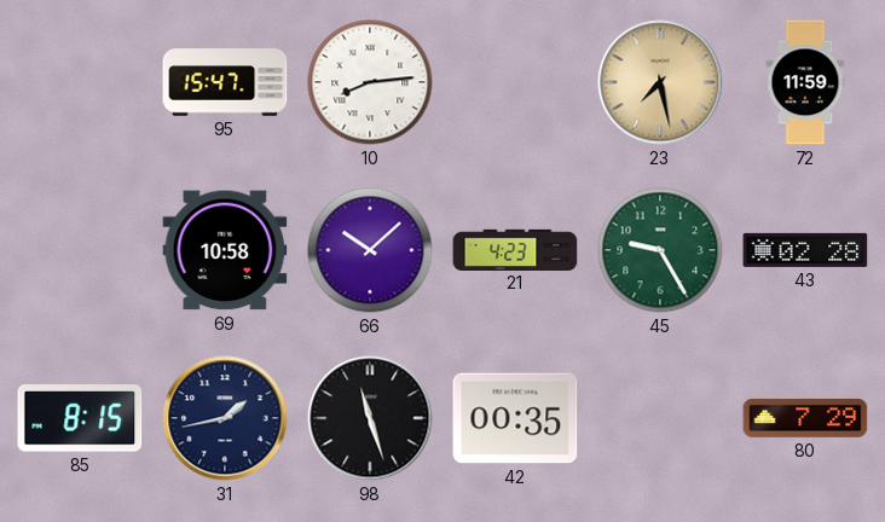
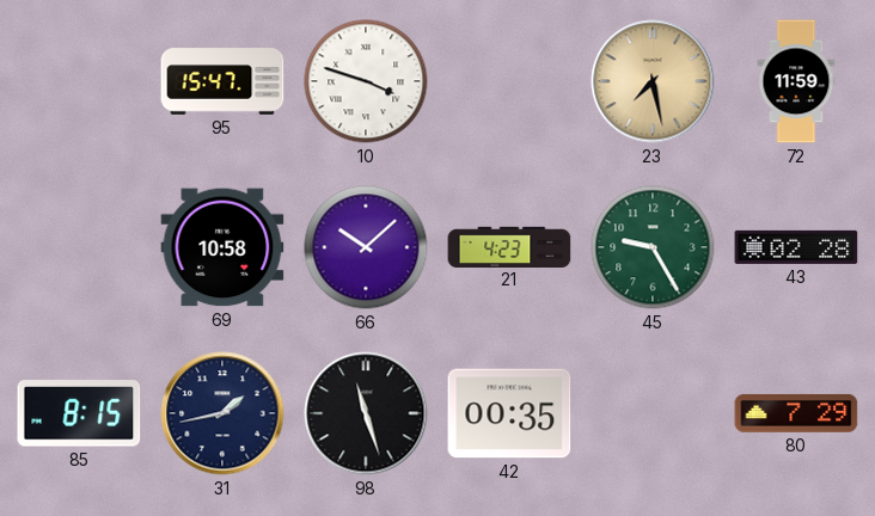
10: 8:14 -> 3:48 (366, 81)
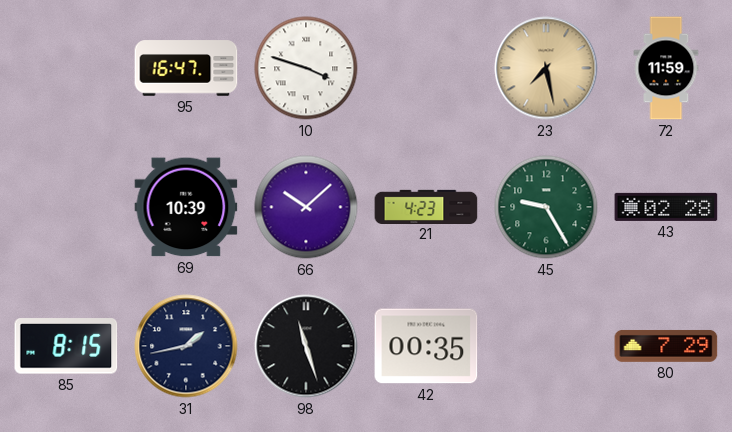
95: 15:47 -> 16:47 (186, 68)
69: 10:58 -> 10:39 (186, 207)
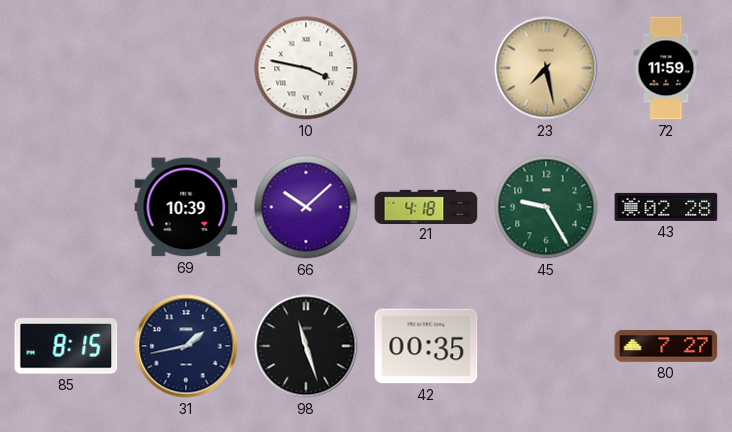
95: 16:47 -> none (186, 68)
10: 3:48 -> 3:47 (306, 68)
21: 4:23 -> 4:18 (426, 206)
80: 7:29 -> 7:27 (666, 346)
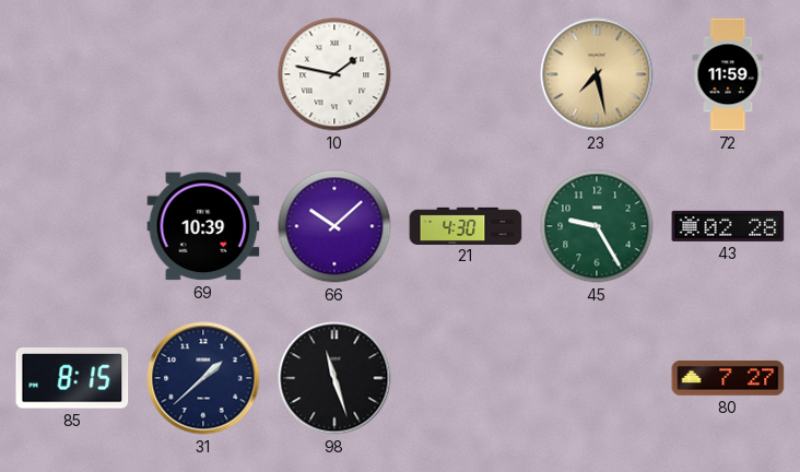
10: 3:47 -> 1:47 (334, 74)
21: 4:18 -> 4:30 (466, 225)
31: 1:43 -> 1:38 (203, 378)
42: 00:35 -> none (426, 346)
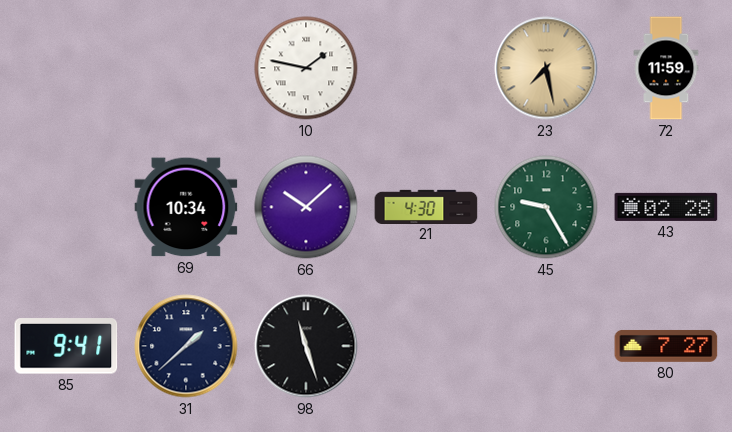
69: 10:39 -> 10:34 (186, 207)
85: 8:15 -> 9:41 (66, 346)
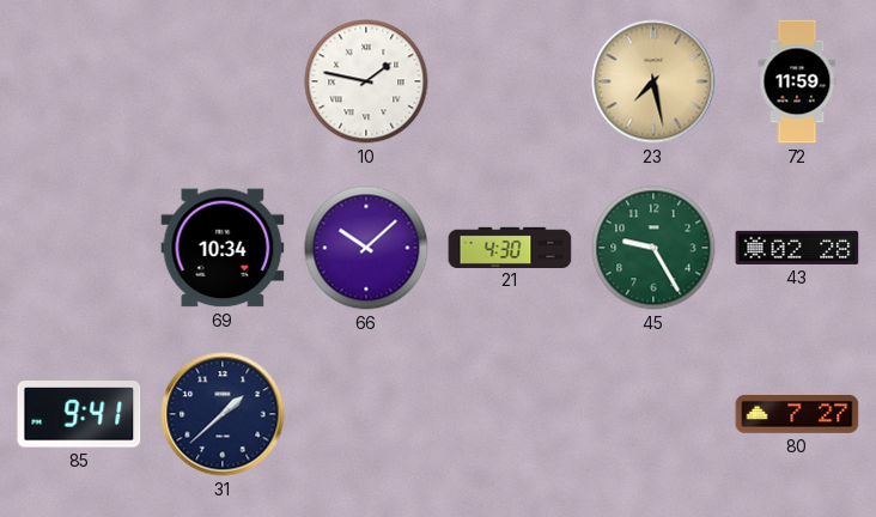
98: 11:27 -> none (306, 346)
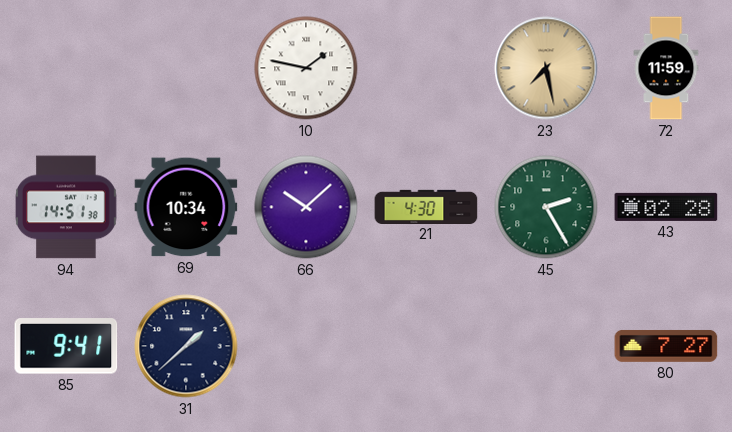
94: none -> 14:51 (67, 207)
45: 9:25 -> 2:25 (546, 207)
